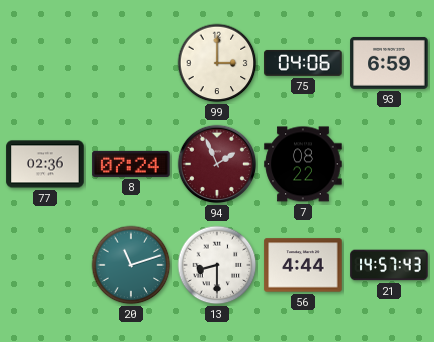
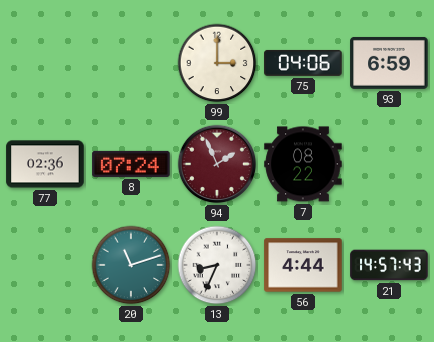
13: 8:30 -> 8:34 (217, 265)
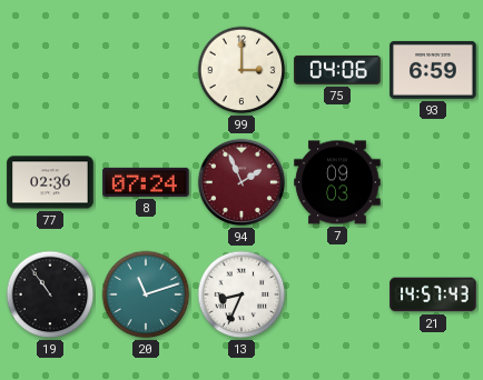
7: 08:22 -> 09:03 (337, 182)
19: none -> 10:54 (50, 294)
56: 4:44 -> none (303, 265)
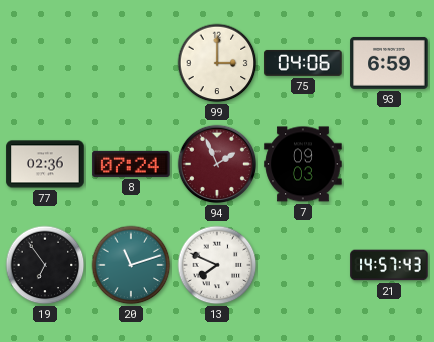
19: 10:54 -> 6:54 (45, 265)
13: 8:34 -> 7:49 (217, 265)
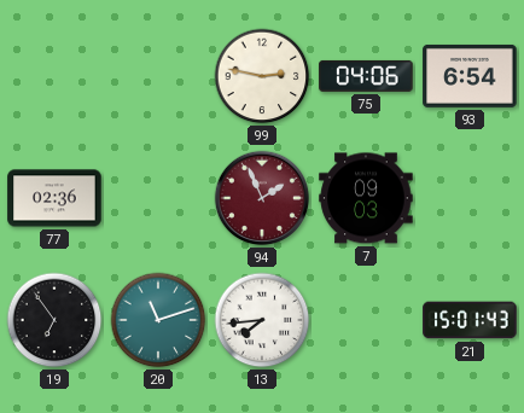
99: 3:00 -> 2:47 (262, 76)
93: 6:59 -> 6:54 (470, 76)
8: 07:24 -> none (131, 164)
13: 7:49 -> 7:44 (262, 320)
21: 14:57 -> 15:01 (470, 320)
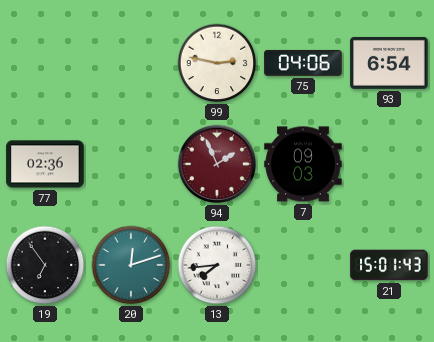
20: 11:12 -> 12:12 (131, 265)
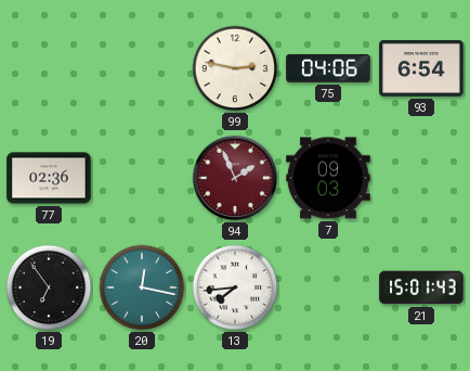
20: 12:12 -> 12:17 (142, 287)
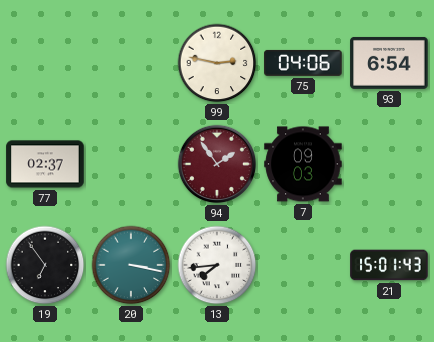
77: 02:36 -> 02:37 (45, 164)
94: 1:56 -> 1:54 (217, 164)
20: 12:17 -> 3:17 (131, 265)
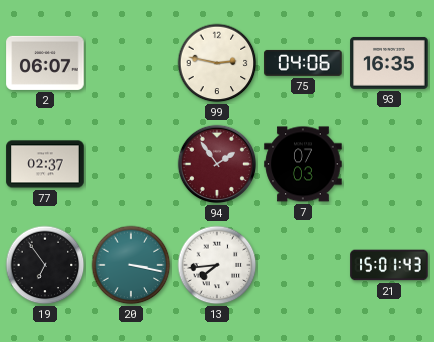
2: none -> 06:07 (45, 63)
93: 6:54 -> 16:35 (389, 63)
7: 09:03 -> 07:03 (303, 164)
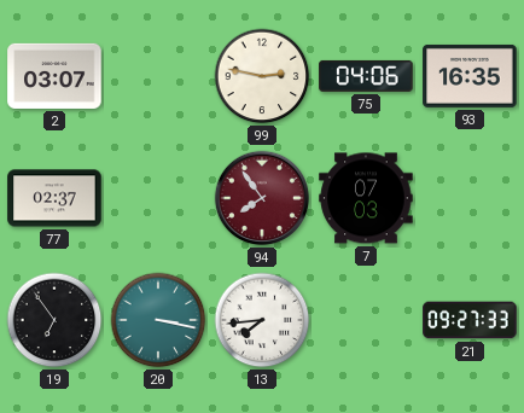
2: 06:07 -> 03:07 (54, 76)
94: 1:54 -> 7:54 (262, 198)
21: 15:01 -> 09:27 (470, 320)
